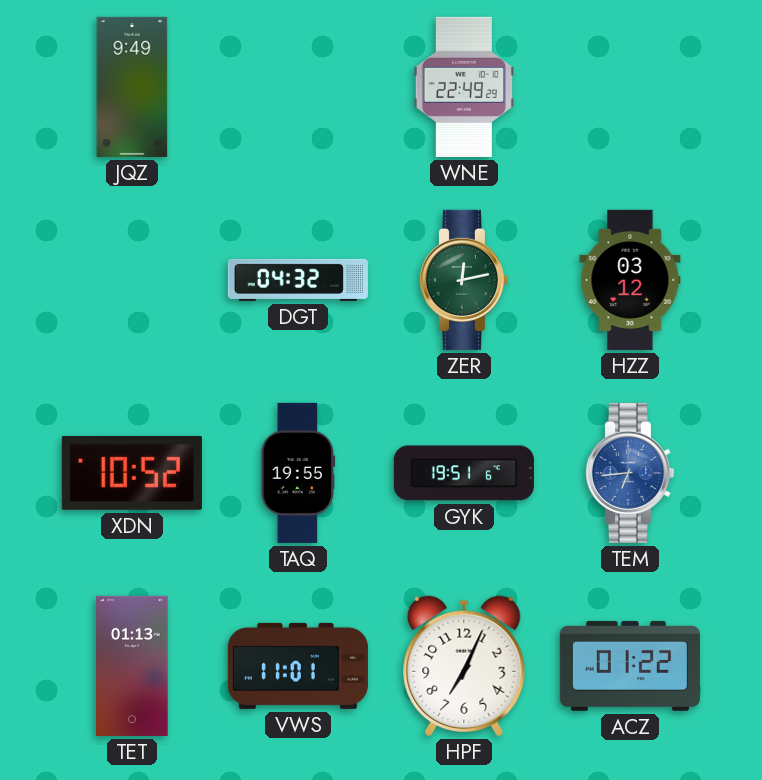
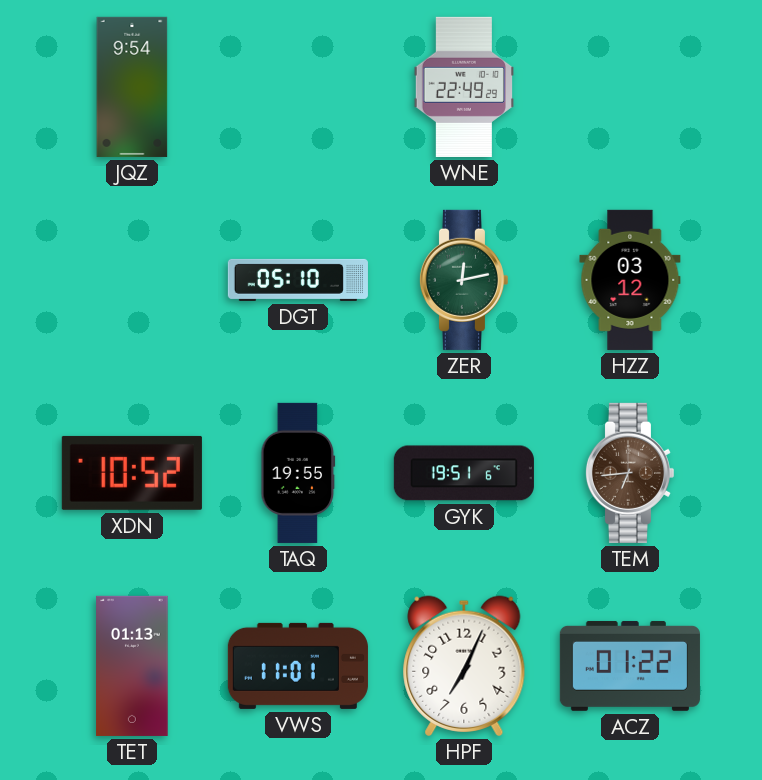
JQZ: 9:49 -> 9:54 (132, 87)
DGT: 04:32 -> 05:10 (298, 280)
TEM dial: blue -> brown (629, 473)
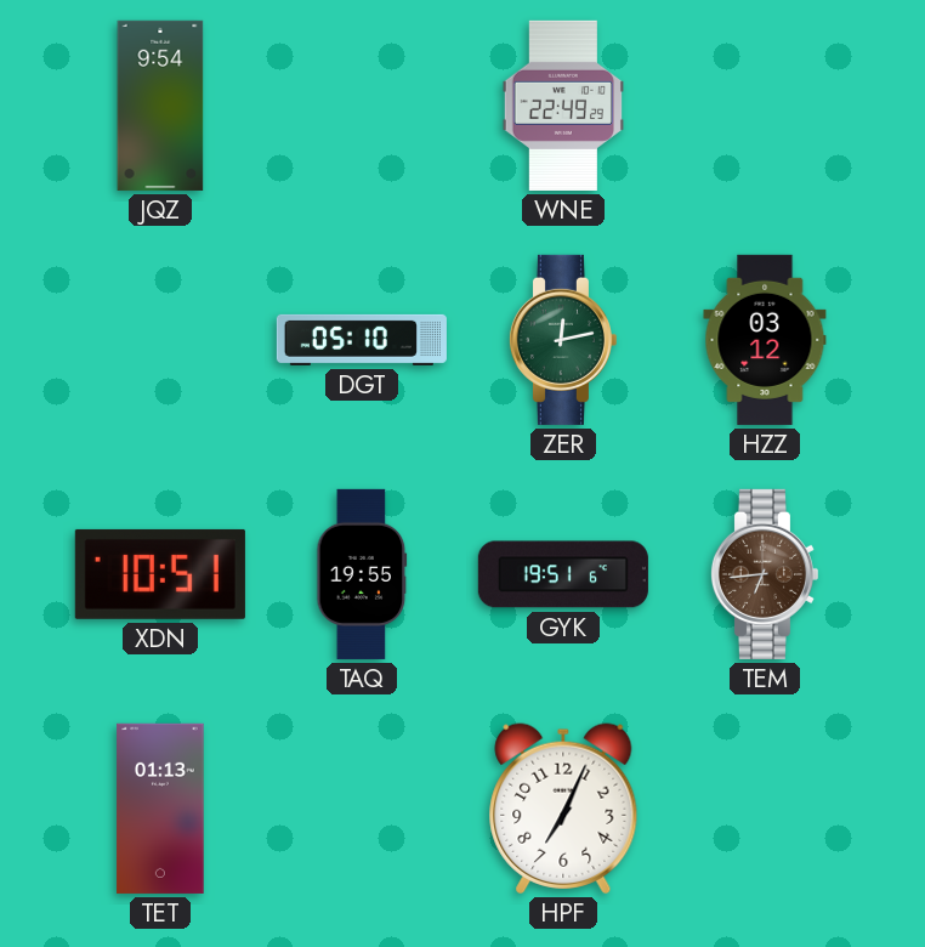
XDN: 10:52 -> 10:51 (160, 574)
VWS: 11:01 -> none (298, 666)
ACZ: 01:22 -> none (630, 666)
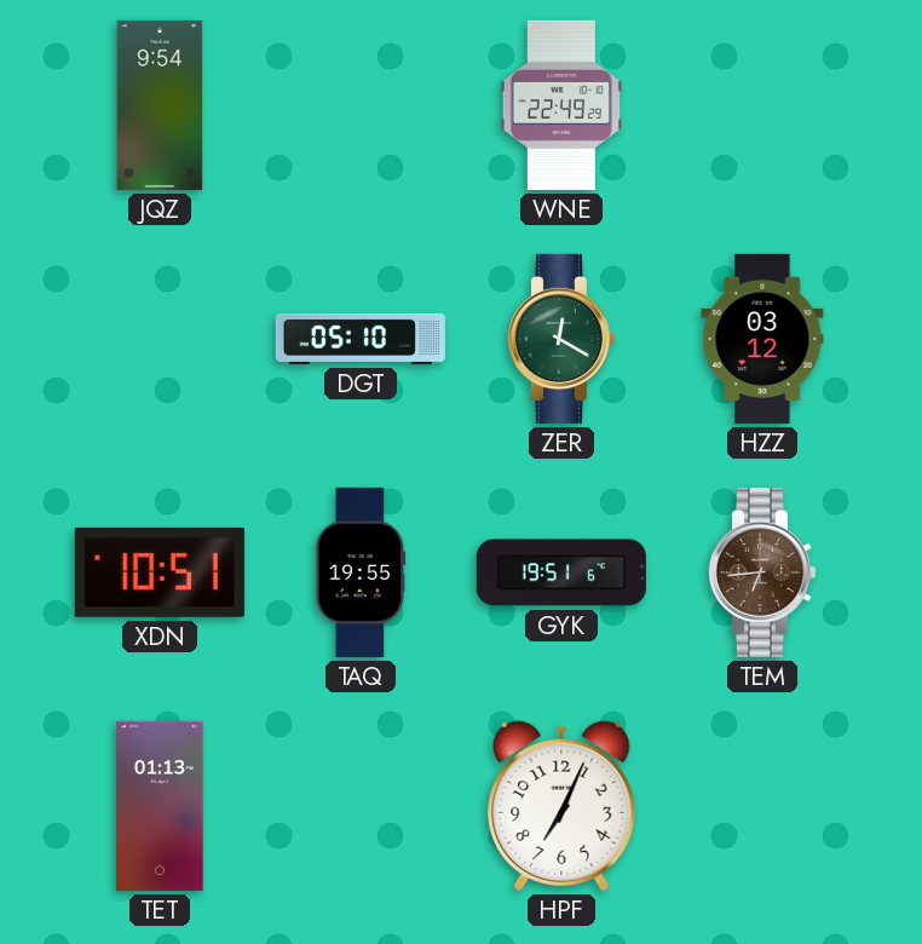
ZER: 12:13 -> 12:20 (560, 339)
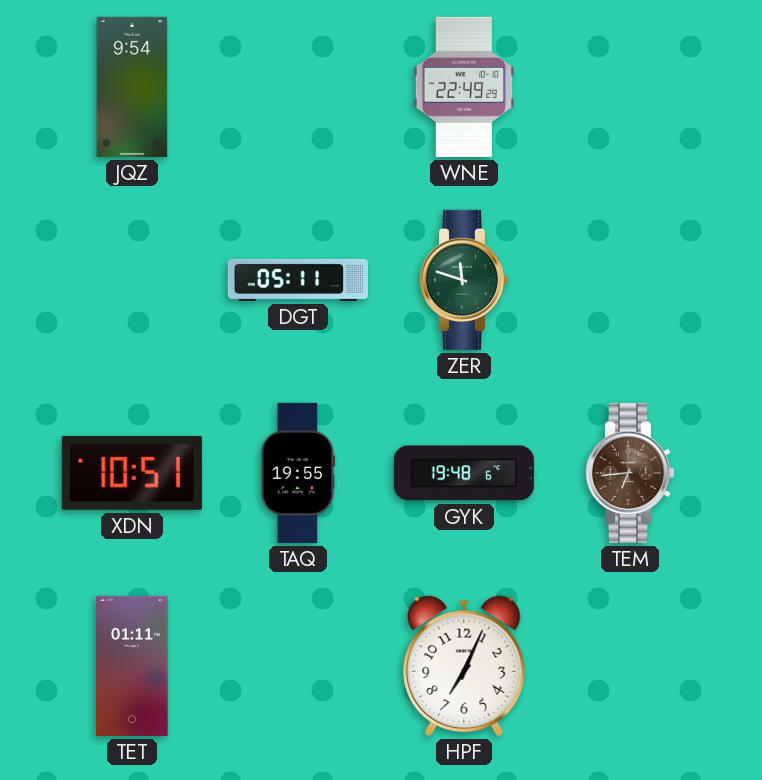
DGT: 05:10 -> 05:11 (298, 280)
ZER: 12:20 -> 11:48 (463, 280)
HZZ: 03:12 -> none (762, 339)
GYK: 19:51 -> 19:48 (464, 473)
TET: 01:13 -> 01:11 (132, 666)
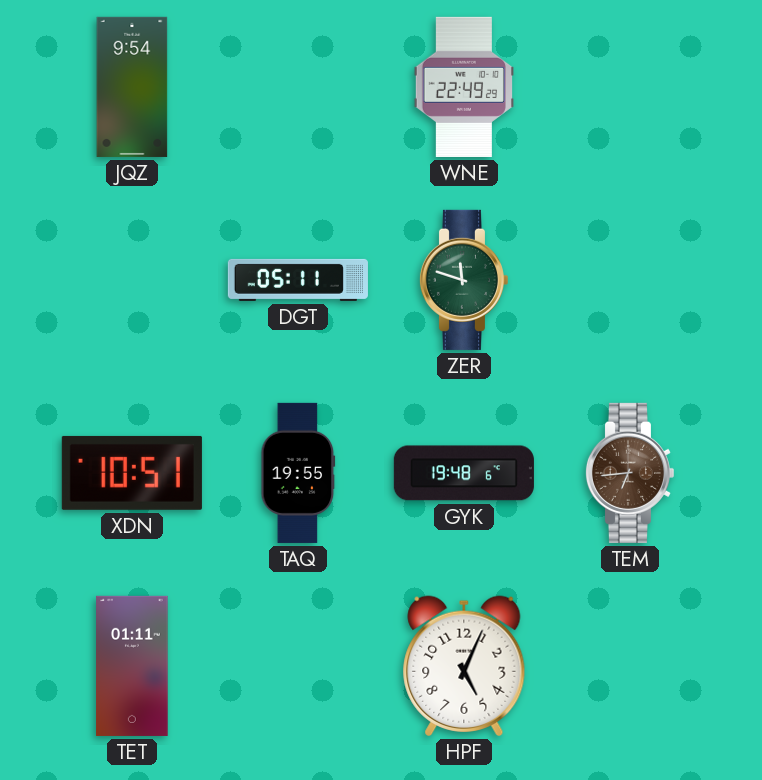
HPF: 7:04 -> 5:04 (464, 666)
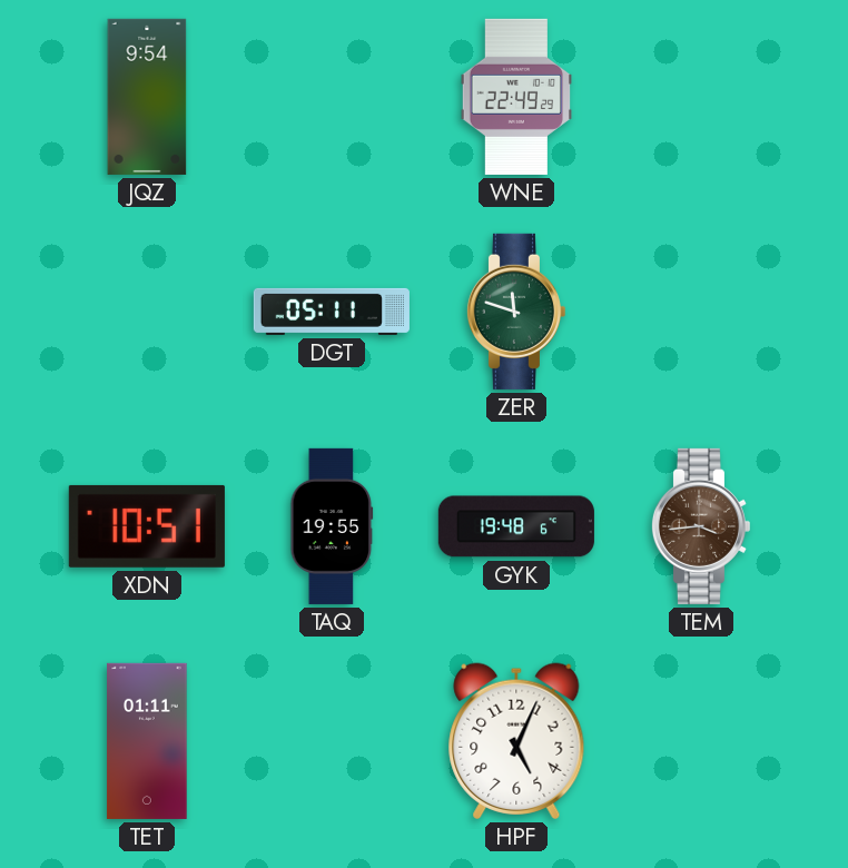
TEM: 6:44 -> 3:44 (700, 526)
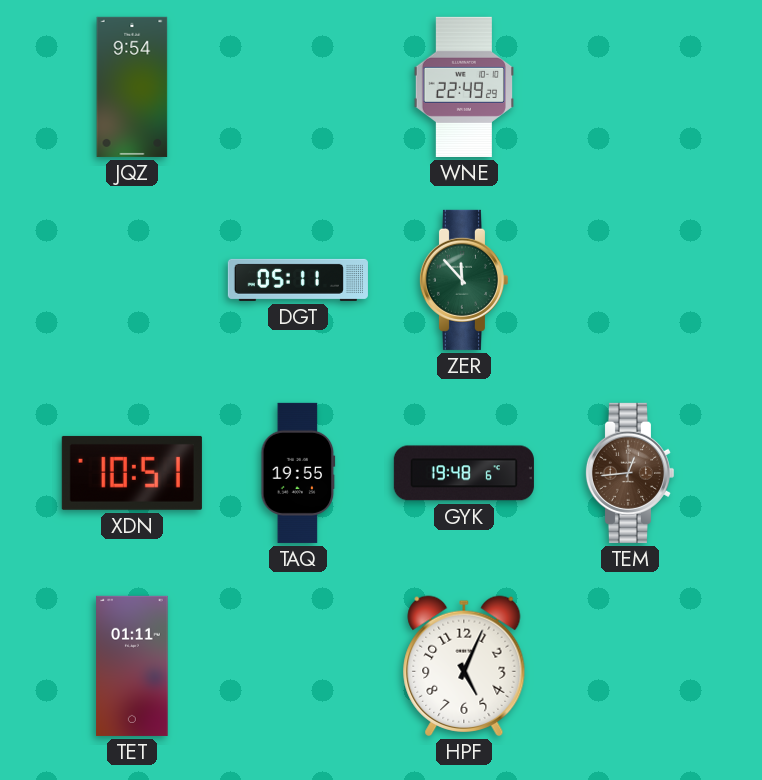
ZER: 11:48 -> 11:53 (463, 280)
TEM: 3:44 -> 12:44 (629, 473)
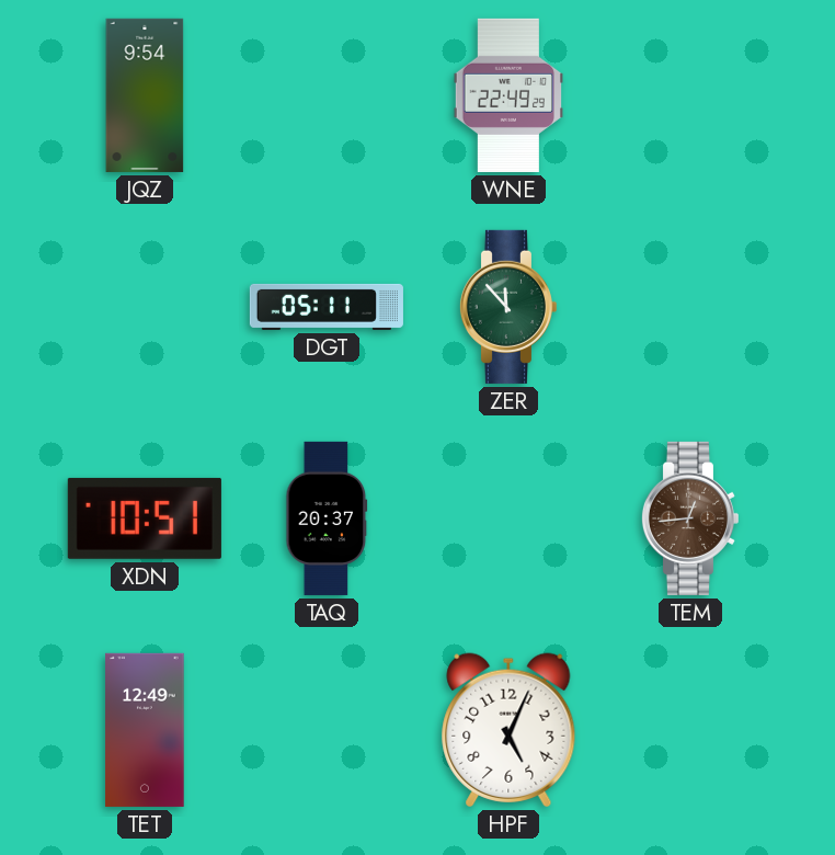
TAQ: 19:55 -> 20:37 (327, 518)
GYK: 19:48 -> none (464, 473)
TET: 01:11 -> 12:49 (145, 730)
